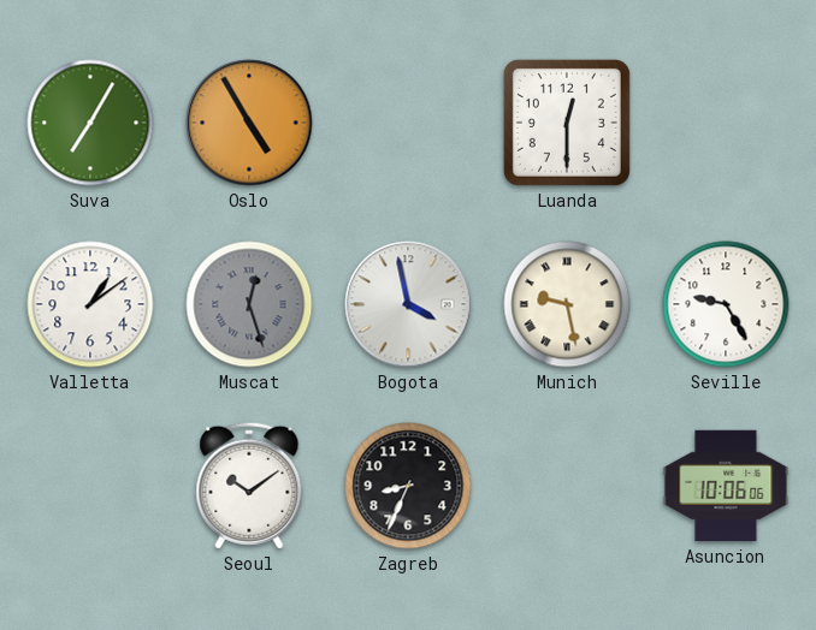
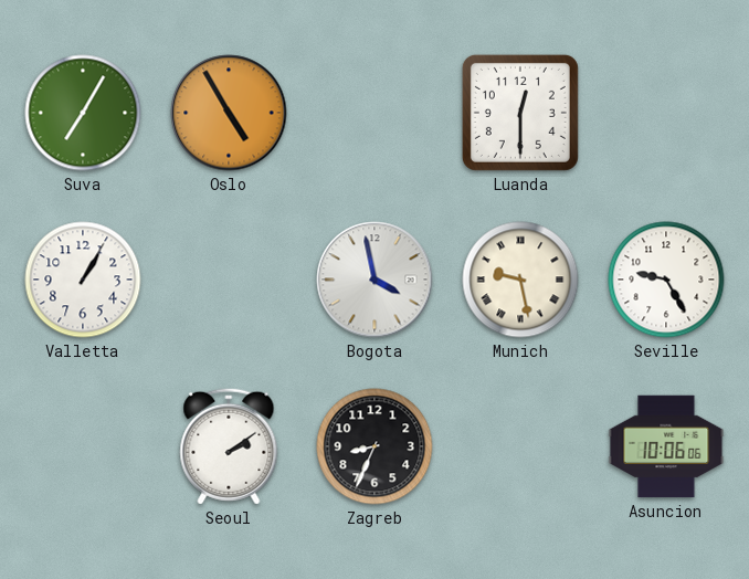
Valletta: 1:09 -> 1:05 (83, 280)
Muscat: 12:27 -> none (249, 304)
Seoul: 10:09 -> 2:09 (229, 446)
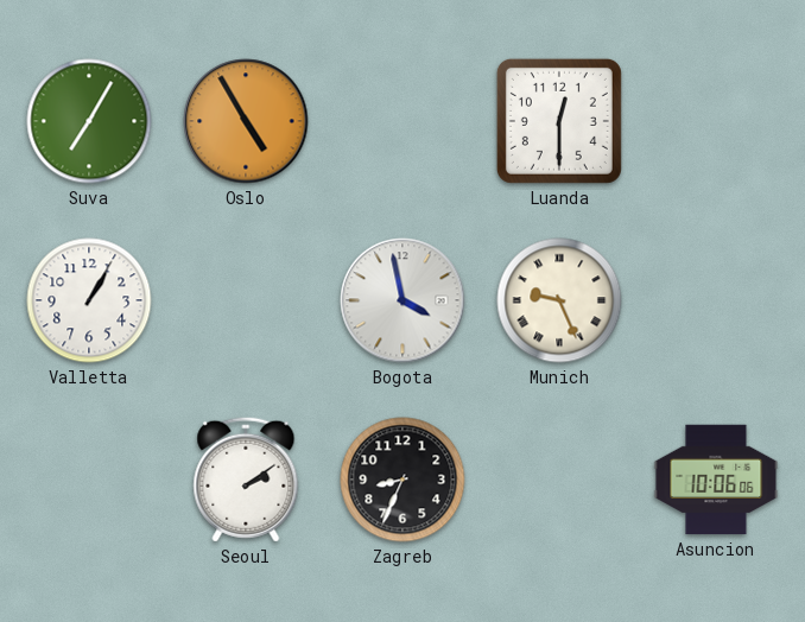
Munich: 9:28 -> 9:26 (559, 300)
Seville: 9:25 -> none (666, 280)
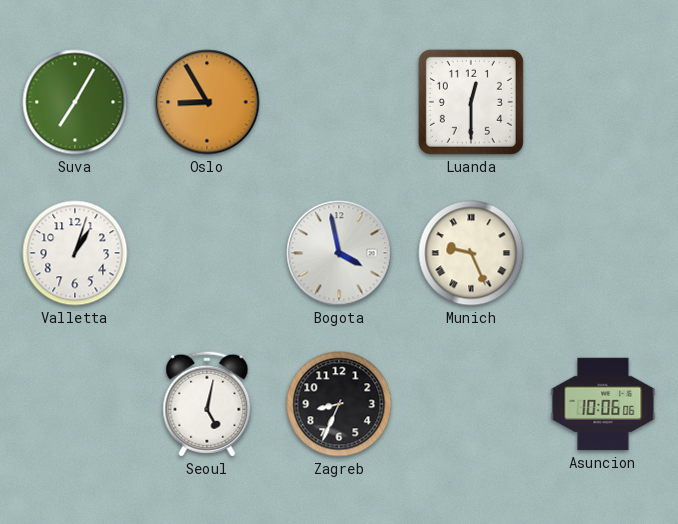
Oslo: 4:55 -> 8:55 (207, 102)
Valletta: 1:05 -> 1:03 (75, 253)
Seoul: 2:09 -> 5:02 (207, 404)
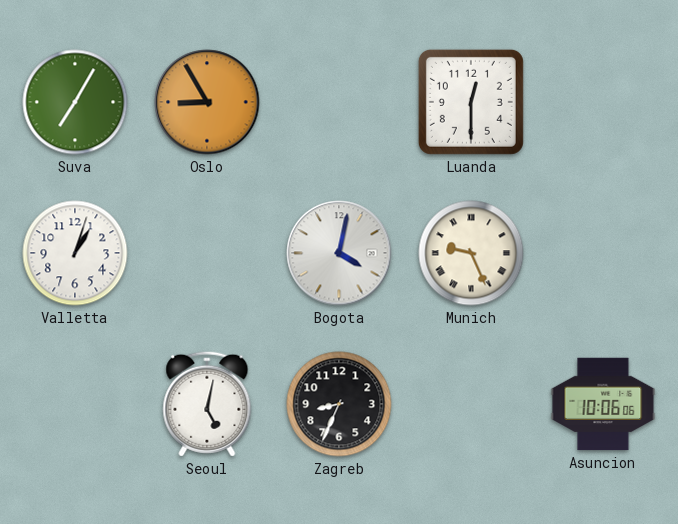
Bogota: 3:58 -> 4:02 (339, 253)
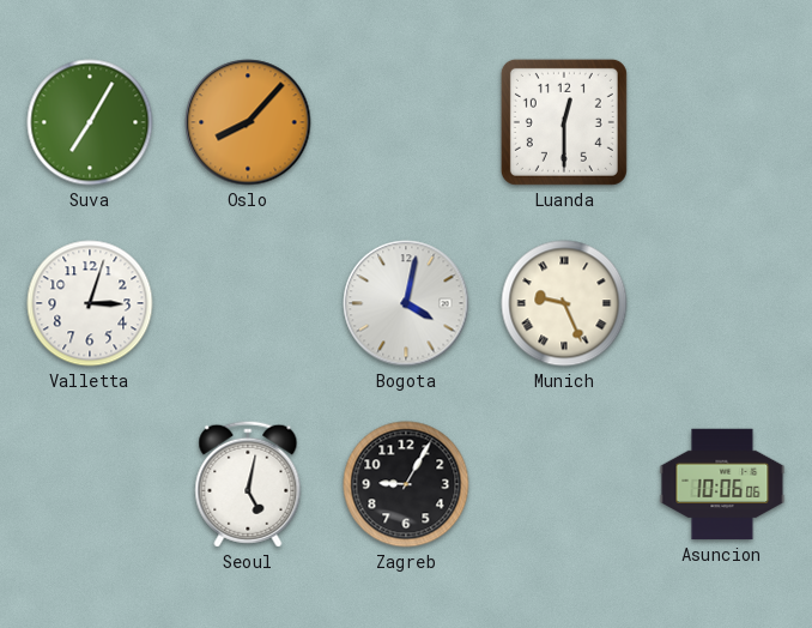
Oslo: 8:55 -> 8:07 (248, 122)
Valletta: 1:03 -> 3:03 (90, 303)
Zagreb: 8:34 -> 9:05 (406, 484)
